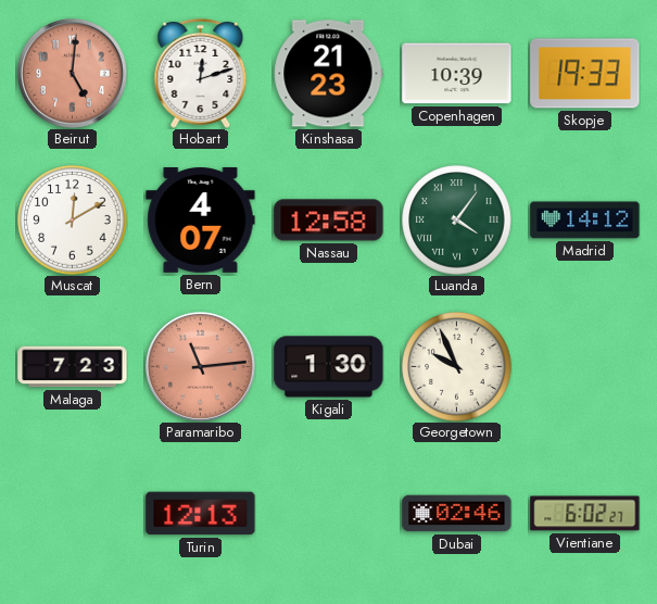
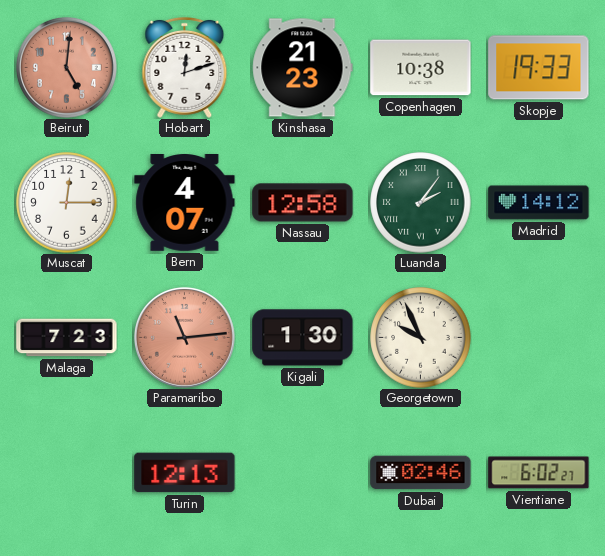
Copenhagen: 10:39 -> 10:38 (421, 68)
Muscat: 12:10 -> 12:15 (67, 203)
Luanda: 4:06 -> 2:06 (421, 203)
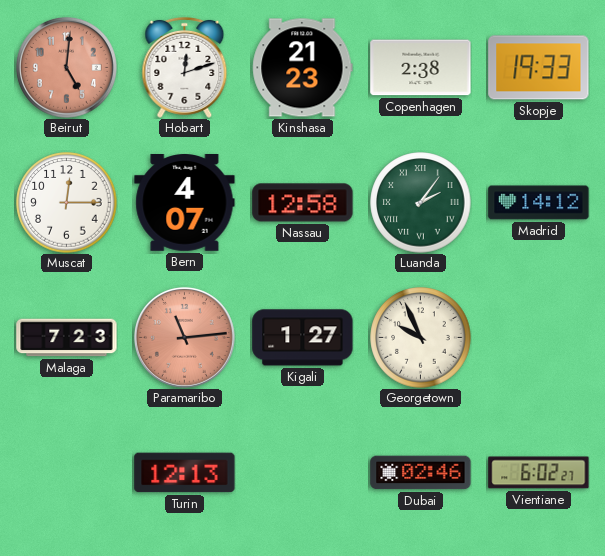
Copenhagen: 10:38 -> 2:38 (421, 68)
Kigali: 1:30 -> 1:27 (303, 338)
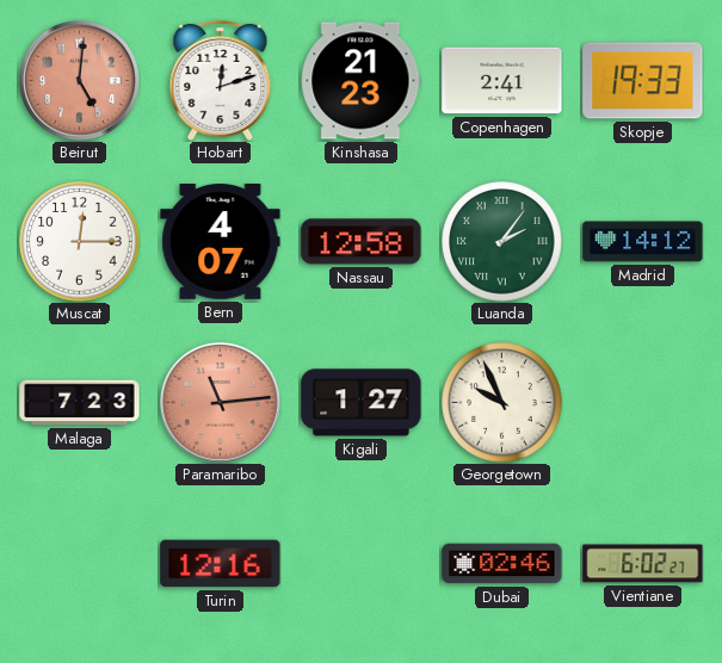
Copenhagen: 2:38 -> 2:41 (502, 81)
Turin: 12:13 -> 12:16 (221, 564)
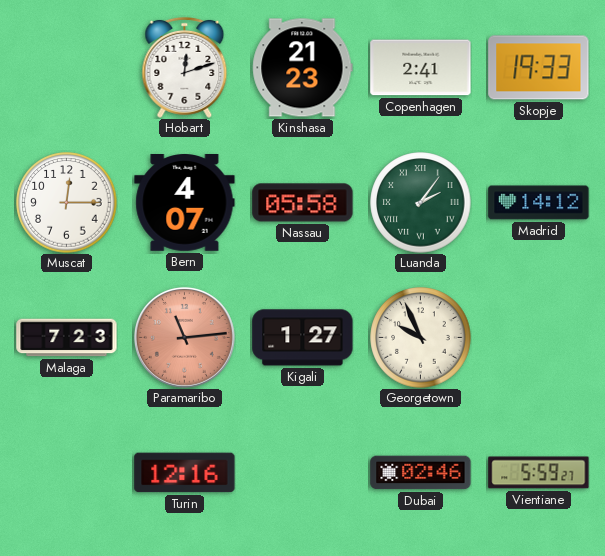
Beirut: 5:01 -> none (79, 80)
Nassau: 12:58 -> 05:58 (303, 203)
Vientiane: 6:02 -> 5:59 (539, 473)
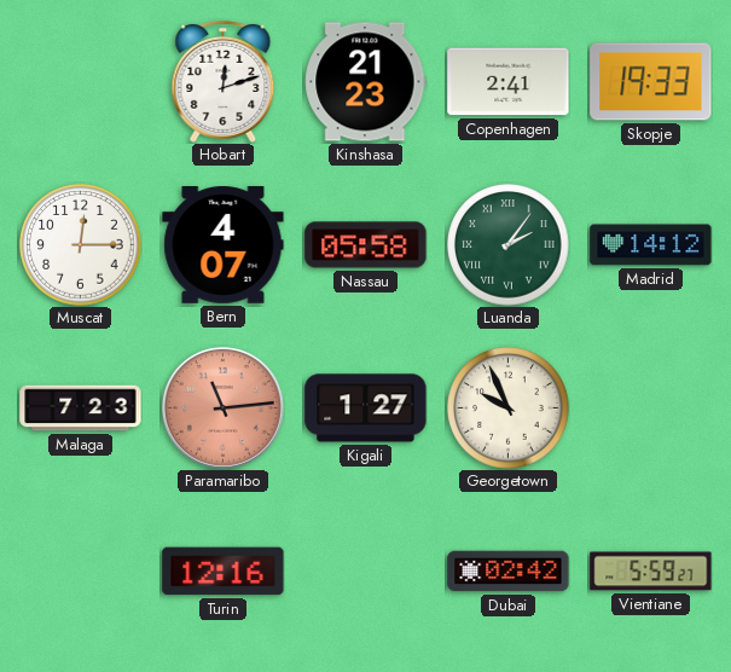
Dubai: 02:46 -> 02:42 (509, 572)
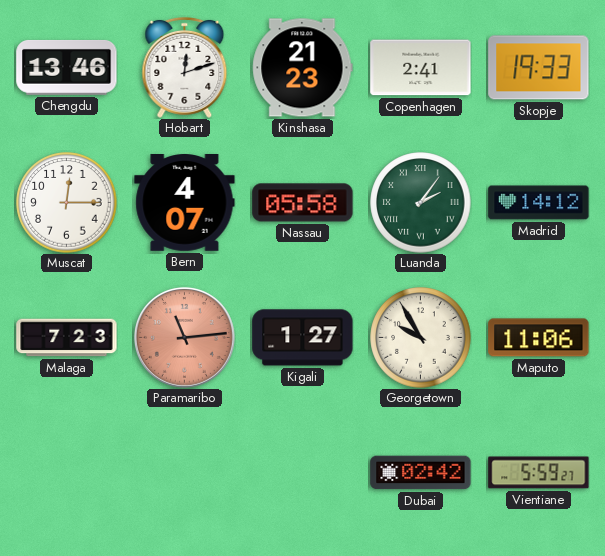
Chengdu: none -> 13:46 (67, 67)
Georgetown: 9:56 -> 9:55 (421, 338)
Maputo: none -> 11:06 (539, 338)
Turin: 12:16 -> none (224, 572)
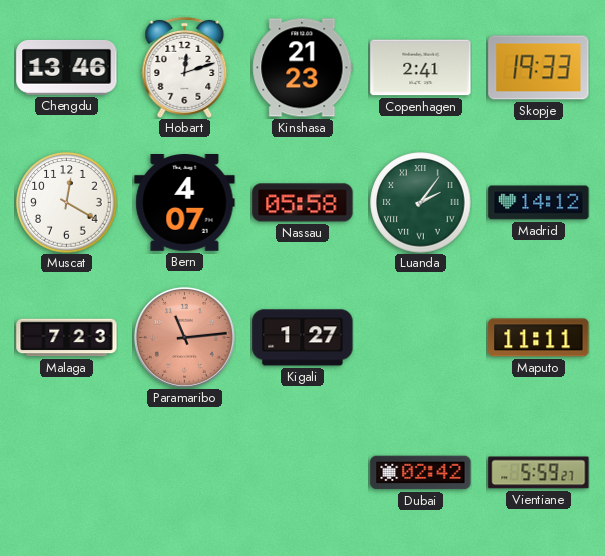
Muscat: 12:15 -> 12:20 (67, 203)
Georgetown: 9:55 -> none (421, 338)
Maputo: 11:06 -> 11:11 (539, 338)
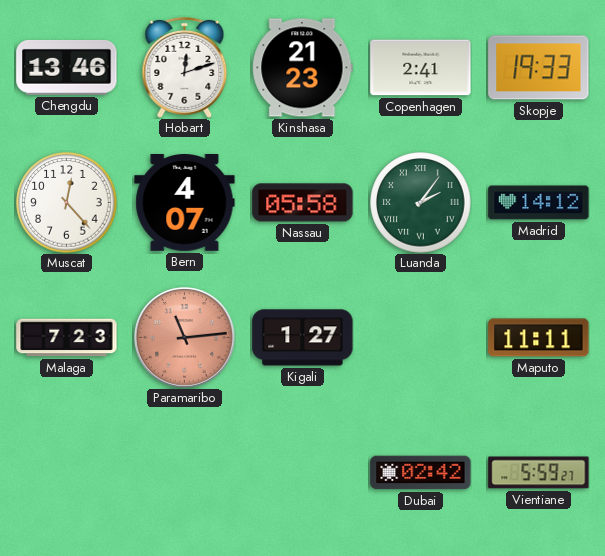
Muscat: 12:20 -> 12:23 (67, 203)
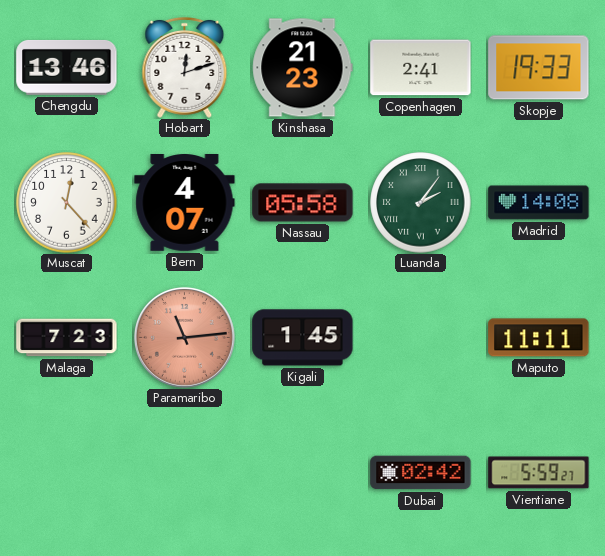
Madrid: 14:12 -> 14:08 (539, 203)
Kigali: 1:27 -> 1:45 (303, 338)
